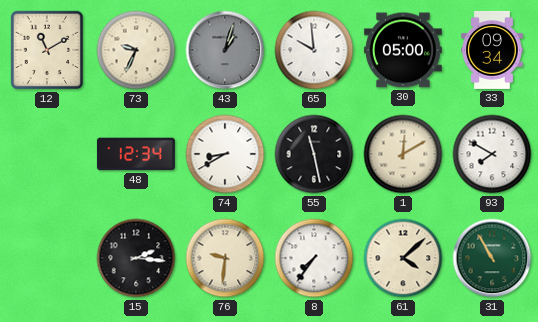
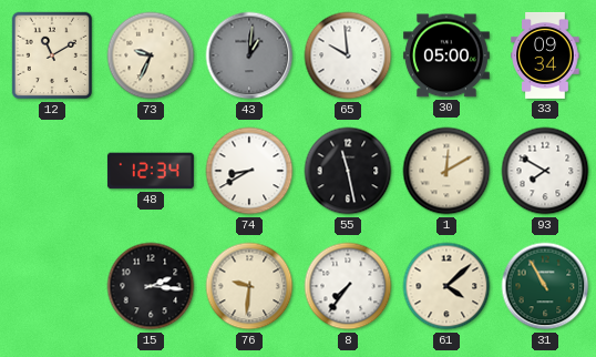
43: 1:03 -> 1:01 (249, 55)
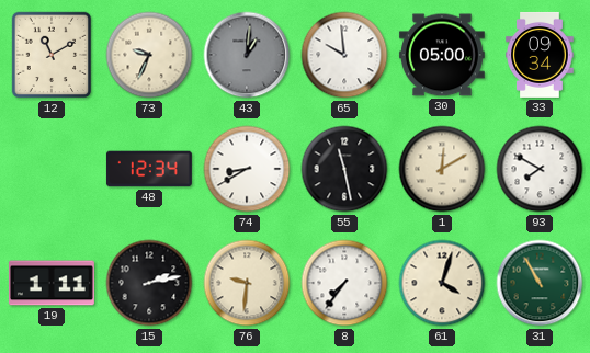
19: none -> 1:11 (52, 283)
15: 2:16 -> 2:13 (149, 283)
61: 4:08 -> 4:03 (442, 283)
